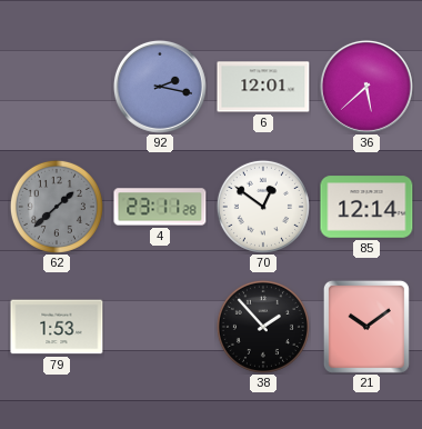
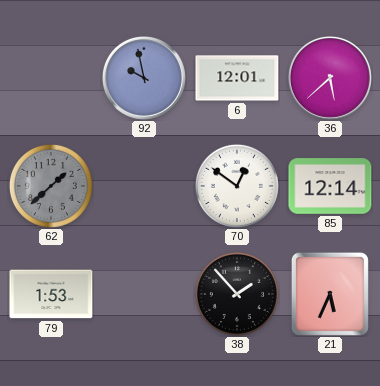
92: 2:17 -> 9:58 (144, 78)
4: 23:11 -> none (160, 207)
21: 10:09 -> 5:34 (330, 294)
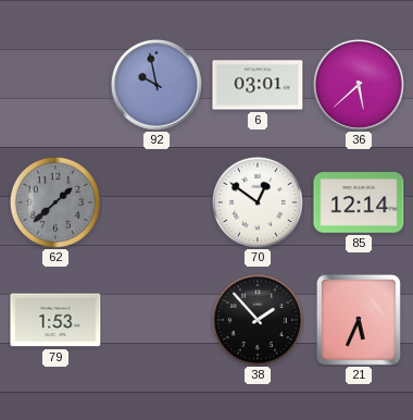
6: 12:01 -> 03:01 (258, 85)
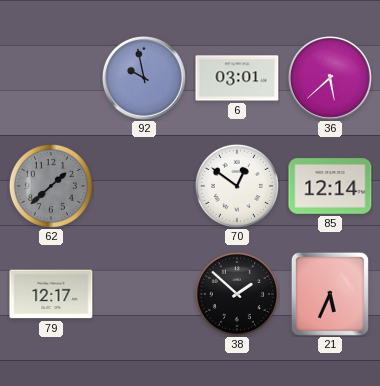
79: 1:53 -> 12:17 (51, 294)
38: 1:53 -> 1:52 (237, 294)
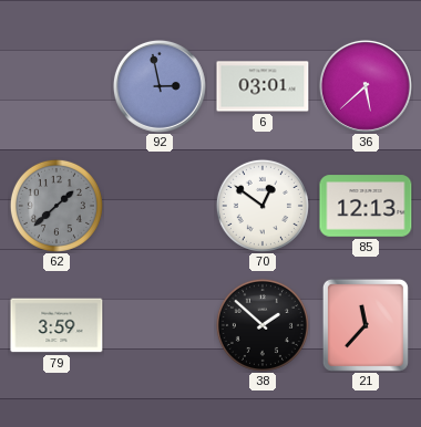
92: 9:58 -> 2:58 (160, 86)
85: 12:14 -> 12:13 (366, 206)
79: 12:17 -> 3:59 (57, 325)
21: 5:34 -> 11:37 (366, 325)
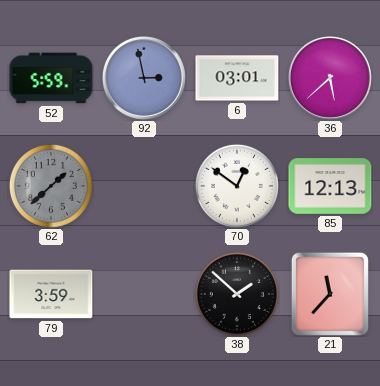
52: none -> 5:59 (51, 78)
